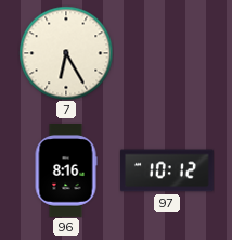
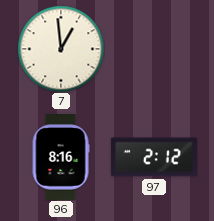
7: 6:25 -> 12:59 (61, 49)
97: 10:12 -> 2:12 (155, 157)
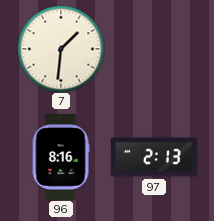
7: 12:59 -> 1:31 (61, 49)
97: 2:12 -> 2:13 (155, 157)
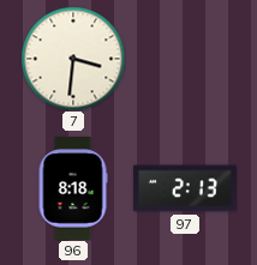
7: 1:31 -> 3:31 (73, 59)
96: 8:16 -> 8:18 (73, 189)
